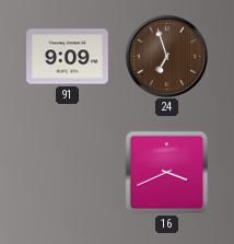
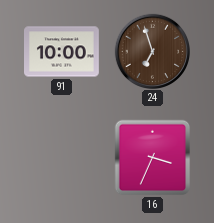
91: 9:09 -> 10:00 (62, 52)
16: 3:41 -> 3:34 (153, 158)
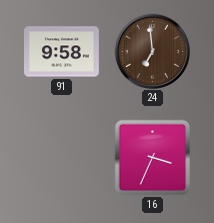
91: 10:00 -> 9:58 (62, 52)
24: 6:57 -> 6:59 (152, 51)
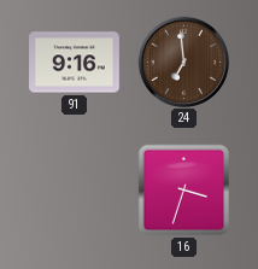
91: 9:58 -> 9:16 (75, 63)
16: 3:34 -> 3:33 (184, 191)
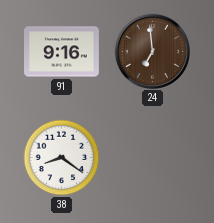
38: none -> 8:21 (62, 158)
16: 3:33 -> none (184, 191)
